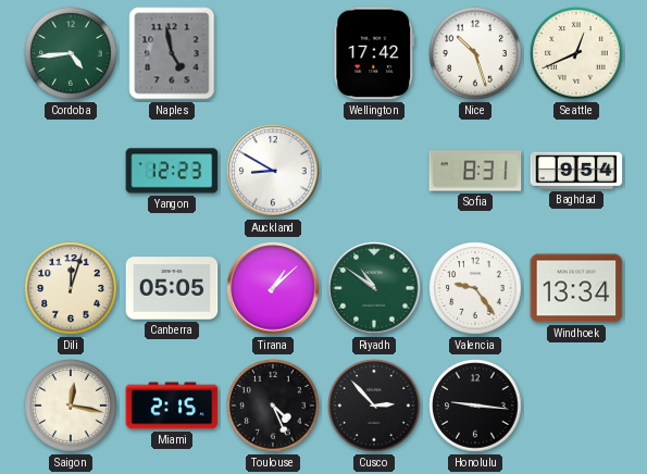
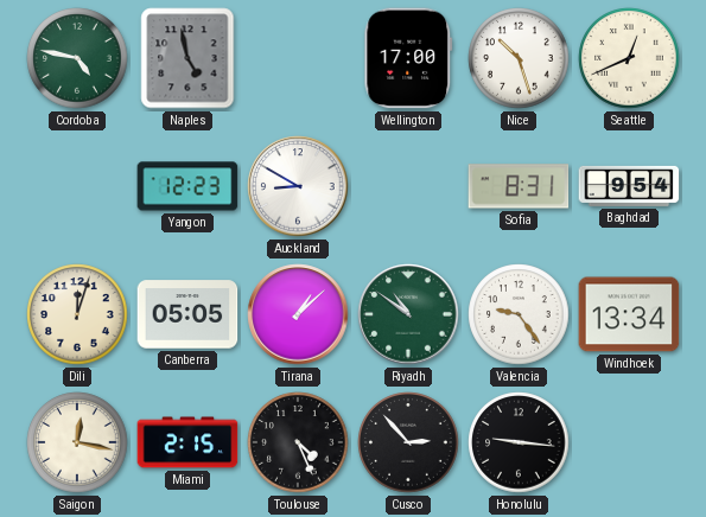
Cordoba: 4:44 -> 4:47 (77, 58)
Wellington: 17:42 -> 17:00 (408, 58)
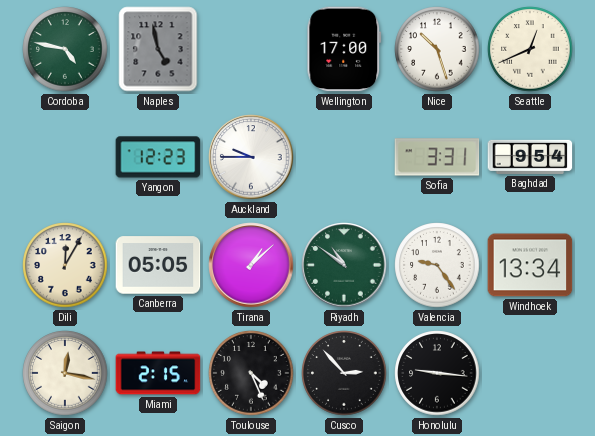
Auckland: 8:50 -> 9:45 (251, 157)
Sofia: 8:31 -> 3:31 (437, 157)
Dili: 12:03 -> 12:05 (65, 265)
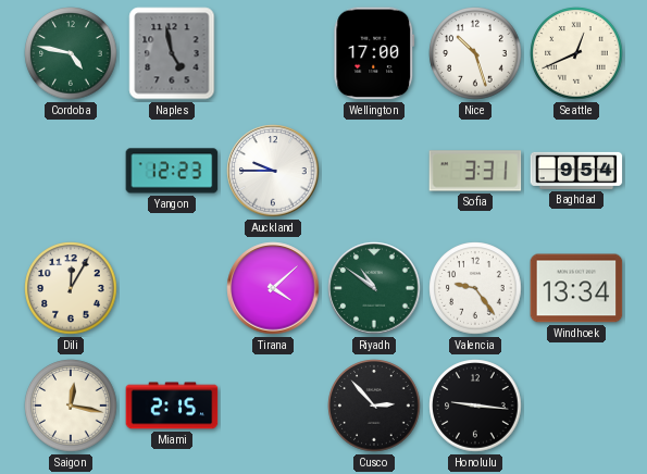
Canberra: 05:05 -> none (158, 265)
Tirana: 1:08 -> 4:08 (273, 288)
Toulouse: 4:26 -> none (251, 373)
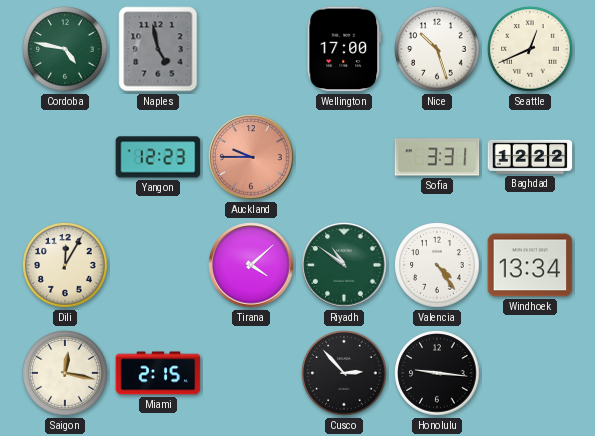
Auckland dial: white -> salmon (251, 157)
Baghdad: 9:54 -> 12:22 (530, 157)
Valencia: 9:24 -> 4:24 (437, 265)
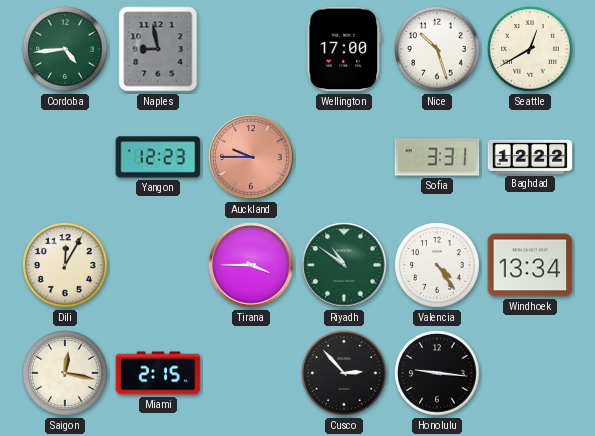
Cordoba: 4:47 -> 4:44 (65, 49)
Naples: 4:58 -> 8:58 (158, 49)
Seattle: 12:41 -> 12:40 (530, 49)
Tirana: 4:08 -> 3:45 (251, 265)
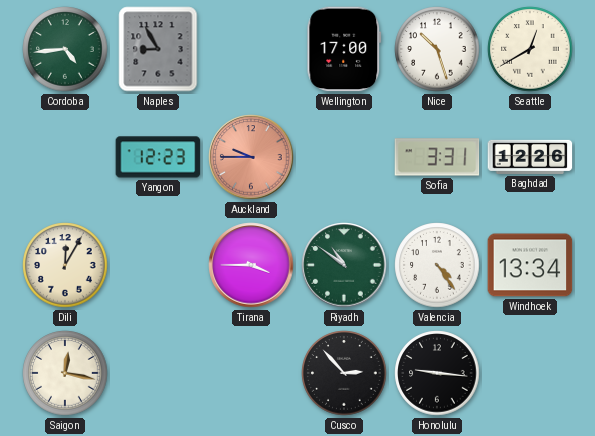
Naples: 8:58 -> 8:55 (158, 49)
Baghdad: 12:22 -> 12:26 (530, 157)
Miami: 2:15 -> none (158, 373)
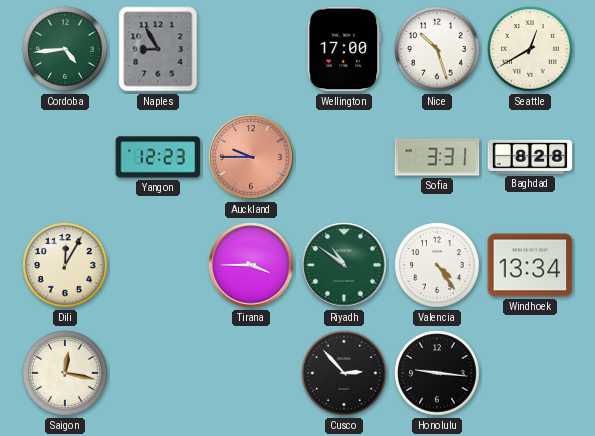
Baghdad: 12:26 -> 8:28 (530, 157)
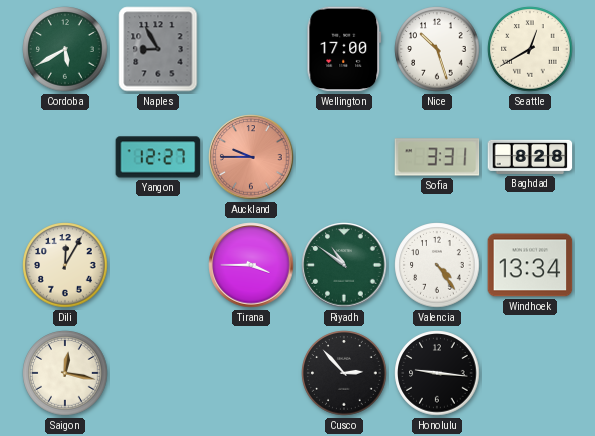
Cordoba: 4:44 -> 5:40 (65, 49)
Yangon: 12:23 -> 12:27 (158, 157)
